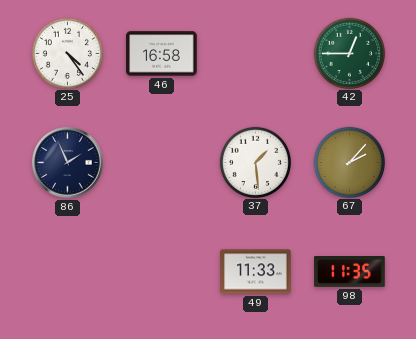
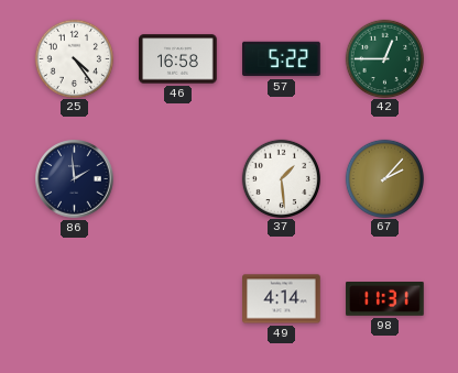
57: none -> 5:22 (282, 59)
86: 1:56 -> 1:59 (75, 179)
49: 11:33 -> 4:14 (282, 299)
98: 11:35 -> 11:31 (385, 299)
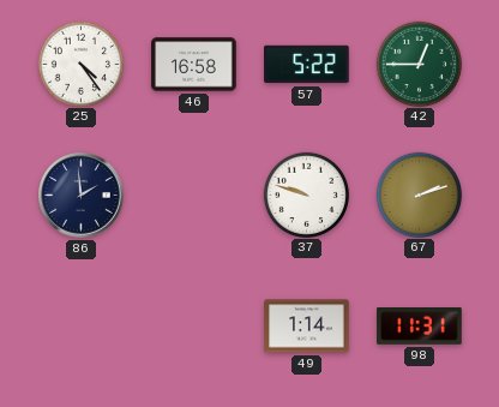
37: 1:29 -> 9:48 (306, 194)
67: 2:07 -> 2:12 (419, 194)
49: 4:14 -> 1:14 (307, 327)
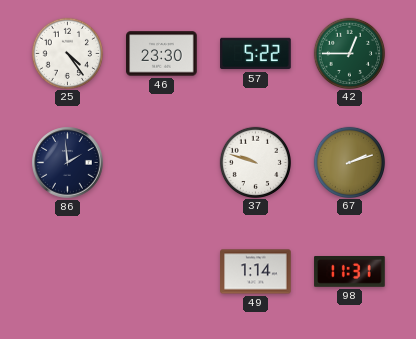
46: 16:58 -> 23:30 (162, 54)
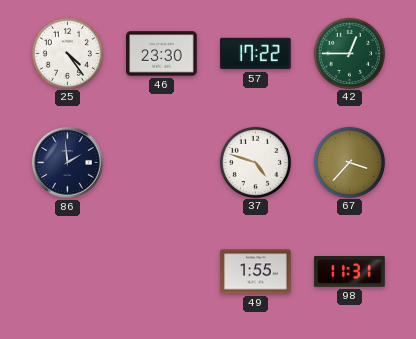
57: 5:22 -> 17:22 (256, 54)
37: 9:48 -> 4:48 (255, 162)
67: 2:12 -> 3:37 (349, 162)
49: 1:14 -> 1:55 (256, 272)
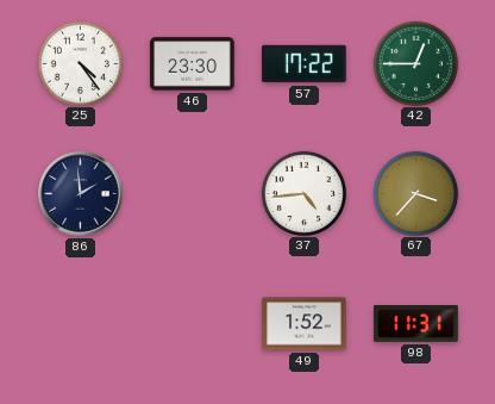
37: 4:48 -> 4:44 (303, 193)
49: 1:55 -> 1:52 (305, 324)
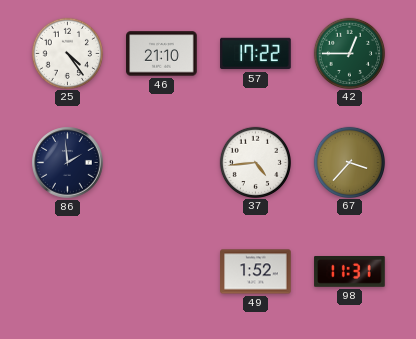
46: 23:30 -> 21:10 (162, 54)
